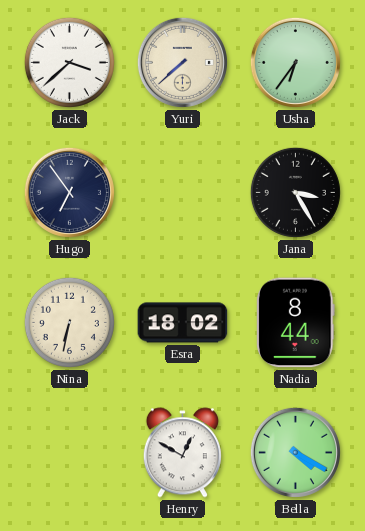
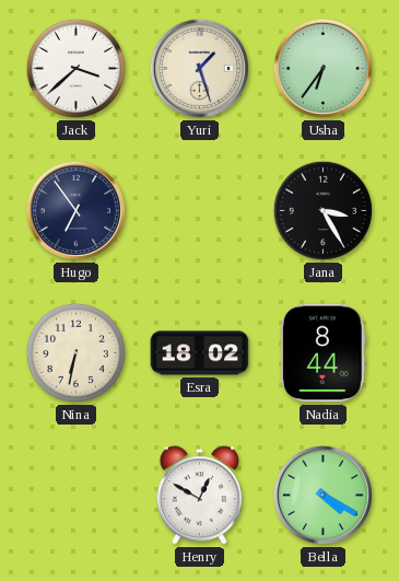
Yuri: 7:38 -> 1:27 (199, 68)
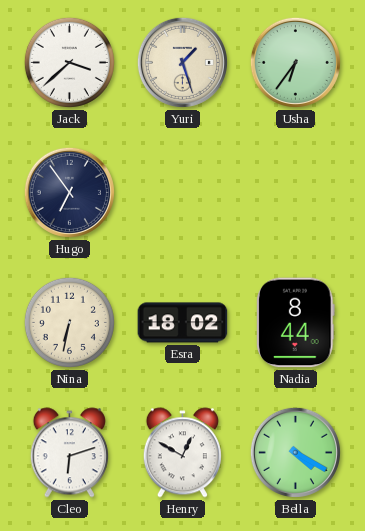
Jana: 3:25 -> none (322, 210)
Cleo: none -> 6:12 (69, 453)
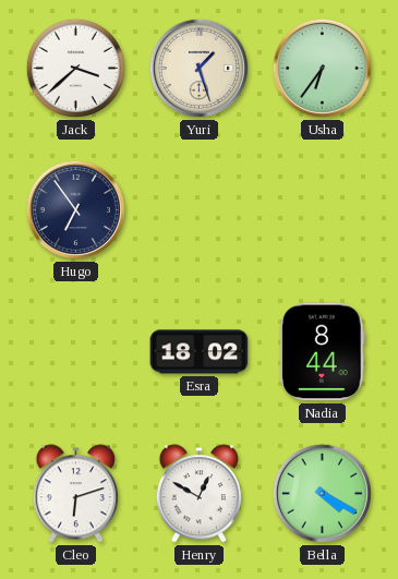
Nina: 6:32 -> none (69, 322)
